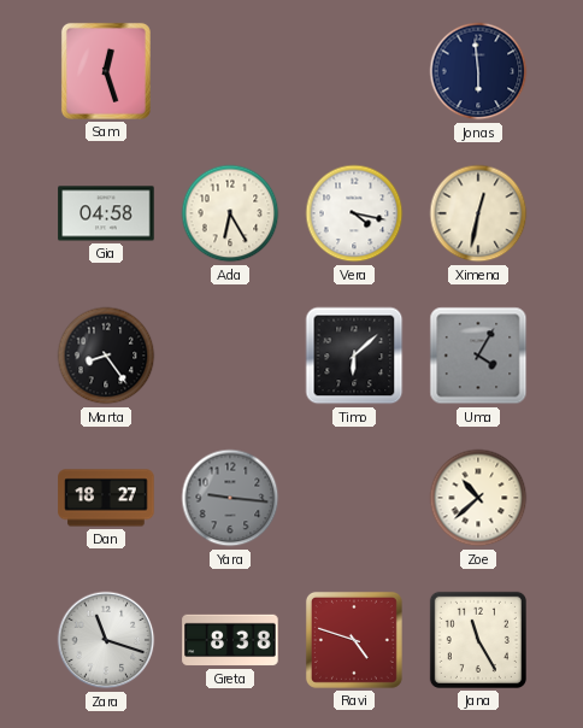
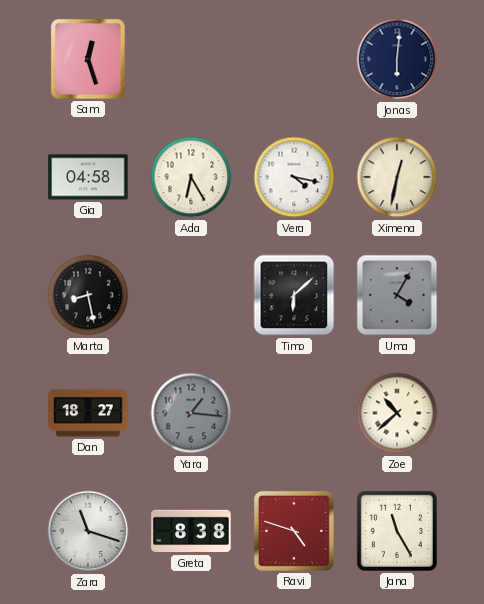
Jonas: 5:59 -> 6:01 (397, 59)
Marta: 8:24 -> 8:28 (88, 295)
Yara: 9:16 -> 1:16 (191, 413)
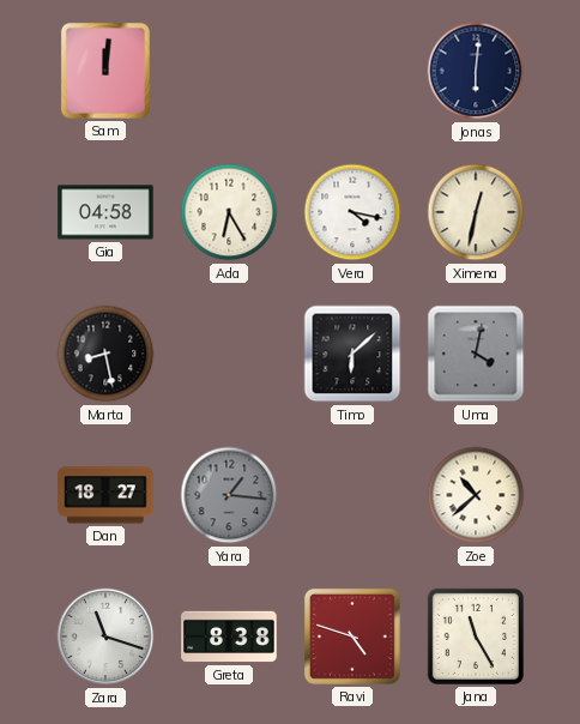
Sam: 12:27 -> 12:01 (105, 71)
Uma: 4:05 -> 4:02 (476, 354)
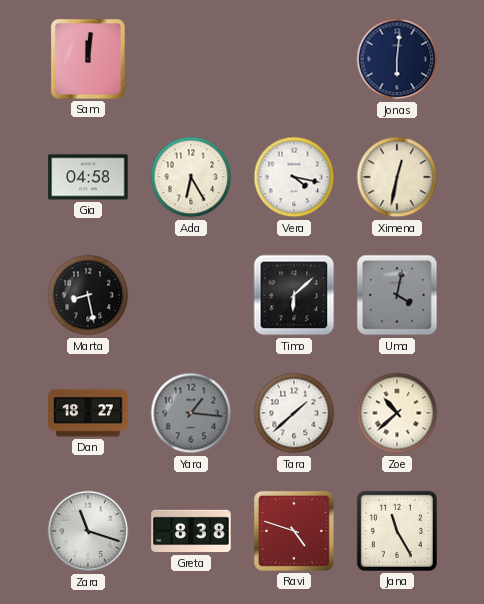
Tara: none -> 1:38 (294, 413)
